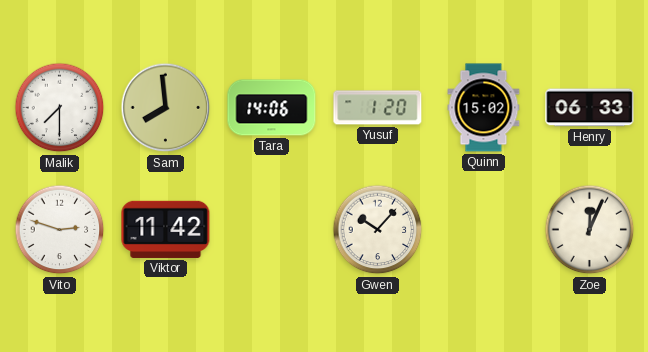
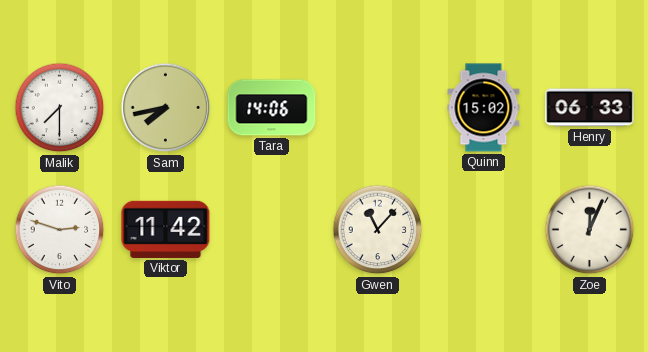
Sam: 7:59 -> 7:43 (166, 108)
Yusuf: 1:20 -> none (378, 108)
Gwen: 10:07 -> 11:07 (378, 230)
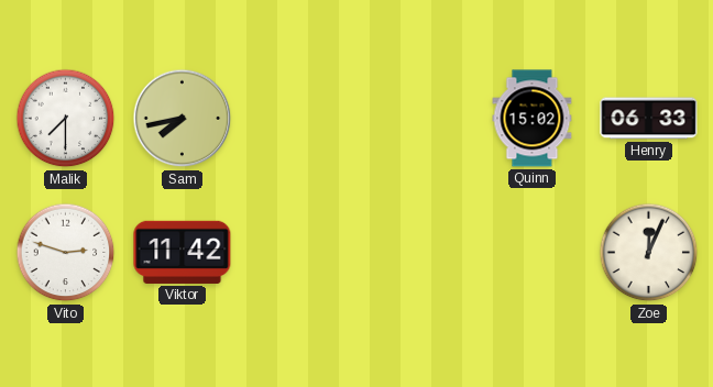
Tara: 14:06 -> none (272, 108)
Gwen: 11:07 -> none (378, 230)
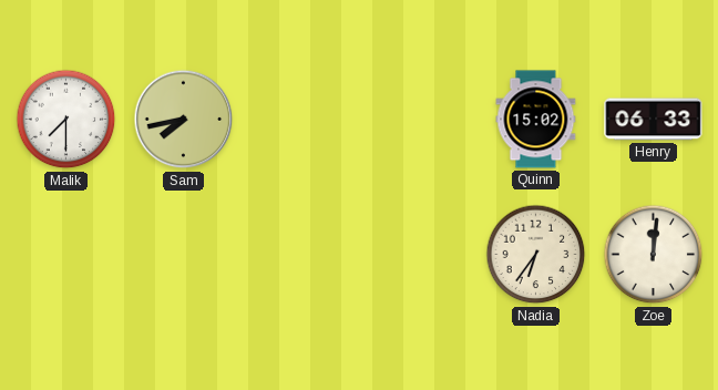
Vito: 2:48 -> none (66, 253)
Viktor: 11:42 -> none (183, 252)
Nadia: none -> 6:36 (536, 255)
Zoe: 12:04 -> 12:01 (654, 255)
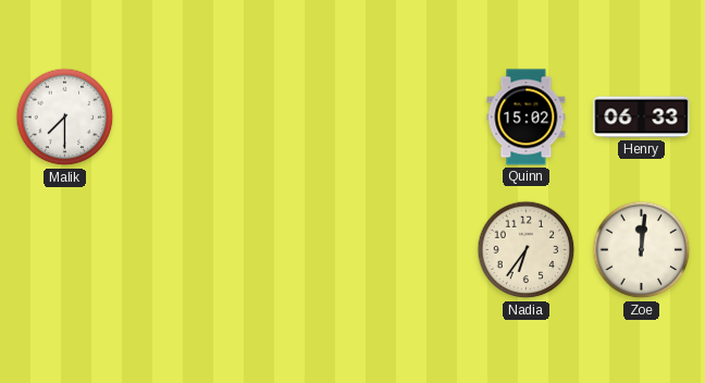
Sam: 7:43 -> none (184, 120)
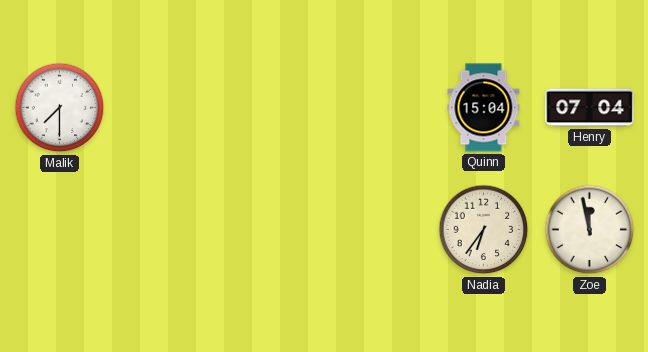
Quinn: 15:02 -> 15:04 (484, 108)
Henry: 06:33 -> 07:04 (590, 108)
Zoe: 12:01 -> 11:58 (590, 230)
